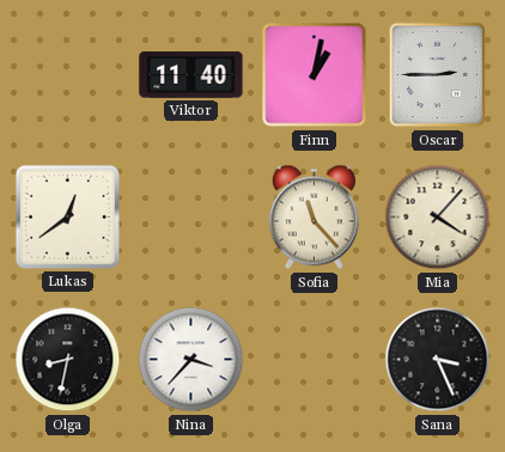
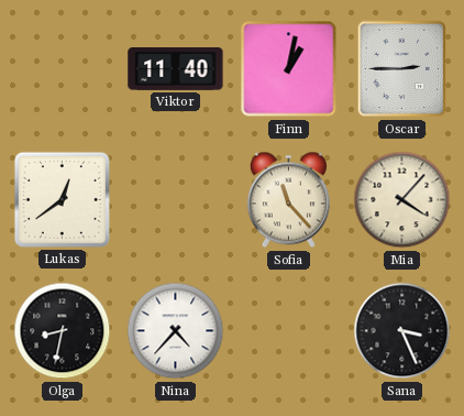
Nina: 3:37 -> 4:37 (176, 331)
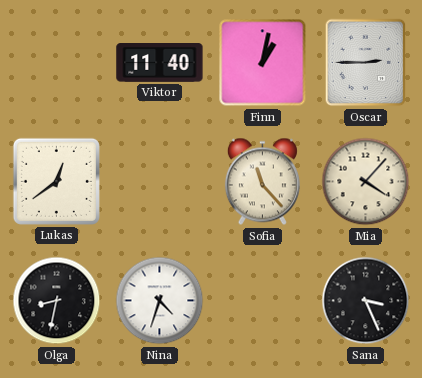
Nina: 4:37 -> 4:33 (160, 301)
